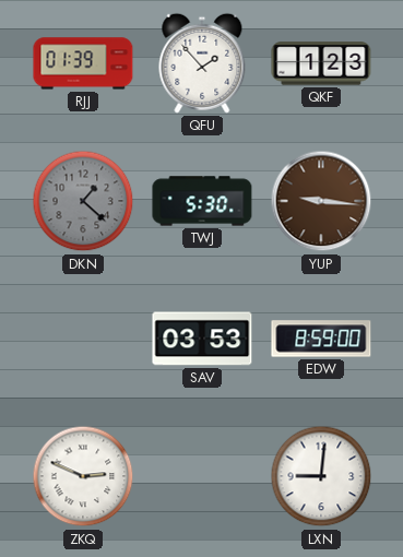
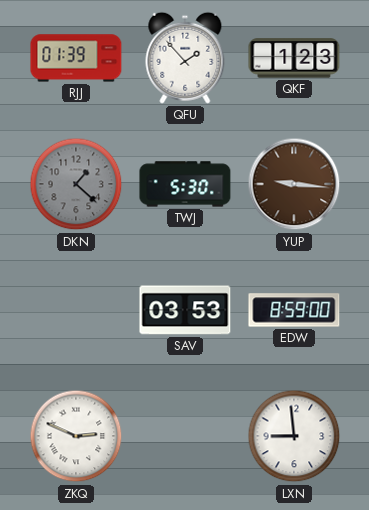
LXN: 9:01 -> 8:59 (294, 436)
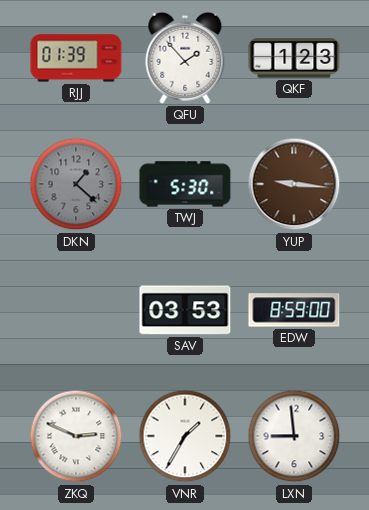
VNR: none -> 1:35 (185, 436)
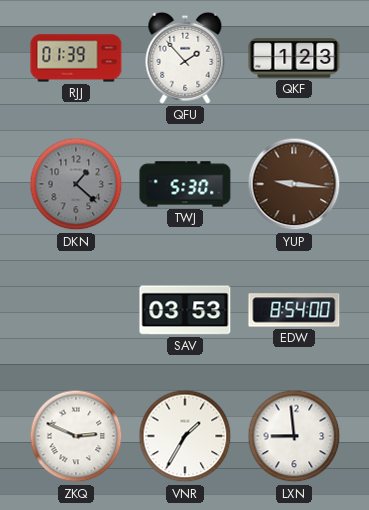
EDW: 8:59 -> 8:54 (294, 310)
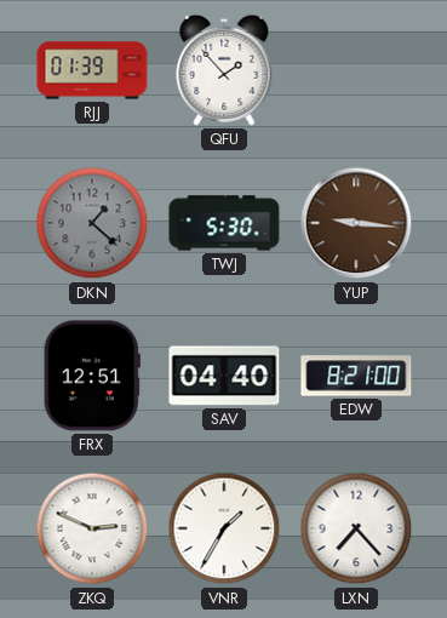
QKF: 1:23 -> none (294, 58)
FRX: none -> 12:51 (92, 376)
SAV: 03:53 -> 04:40 (224, 376)
EDW: 8:54 -> 8:21 (356, 376)
LXN: 8:59 -> 7:23 (356, 528)
